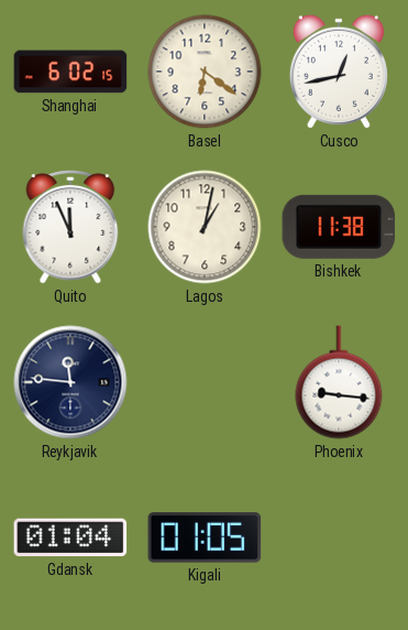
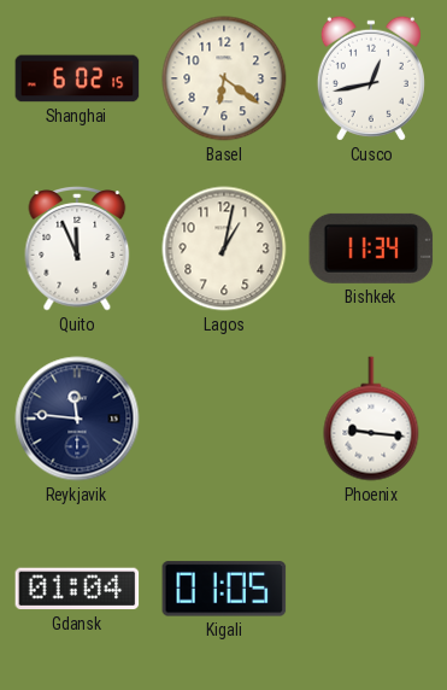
Bishkek: 11:38 -> 11:34 (371, 248)
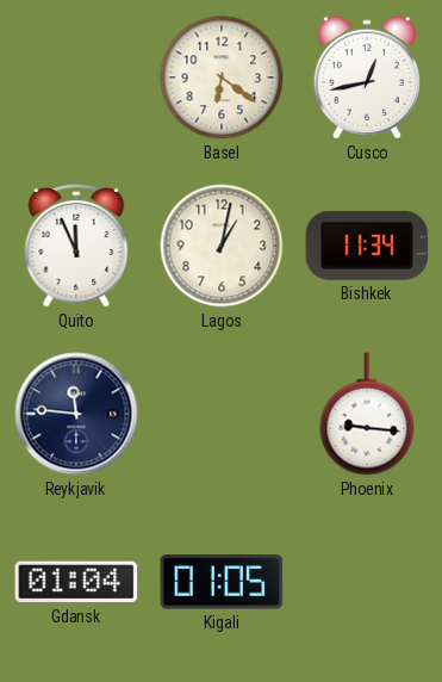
Shanghai: 6:02 -> none (77, 78)
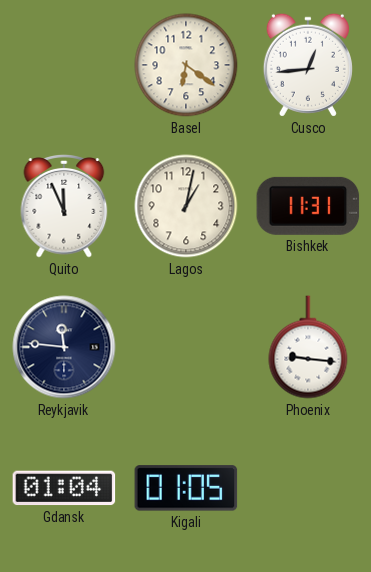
Cusco: 12:43 -> 12:44 (308, 65)
Bishkek: 11:34 -> 11:31 (308, 206)
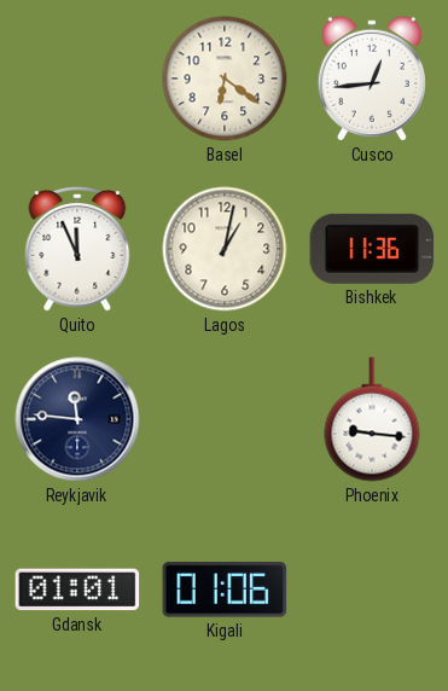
Bishkek: 11:31 -> 11:36 (372, 249)
Gdansk: 01:04 -> 01:01 (77, 590)
Kigali: 01:05 -> 01:06 (225, 590)
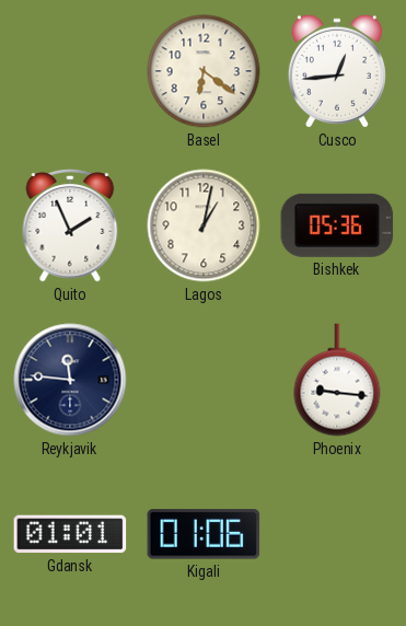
Quito: 11:56 -> 1:56 (70, 227)
Bishkek: 11:36 -> 05:36 (337, 225)
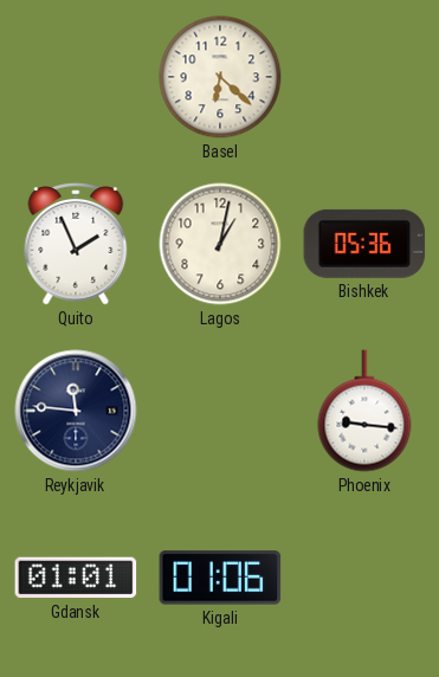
Basel: 6:21 -> 6:22 (220, 77)
Cusco: 12:44 -> none (337, 71)
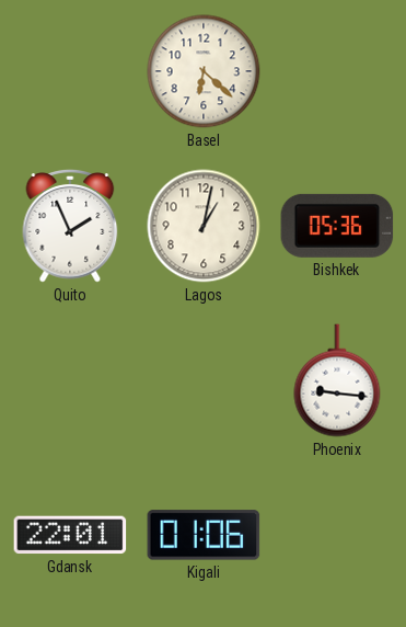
Reykjavik: 11:46 -> none (76, 411)
Gdansk: 01:01 -> 22:01 (70, 535)
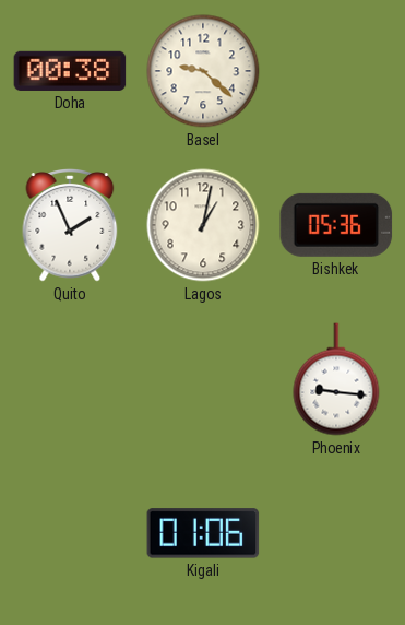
Doha: none -> 00:38 (70, 71)
Basel: 6:22 -> 9:22 (203, 71)
Gdansk: 22:01 -> none (70, 535)
